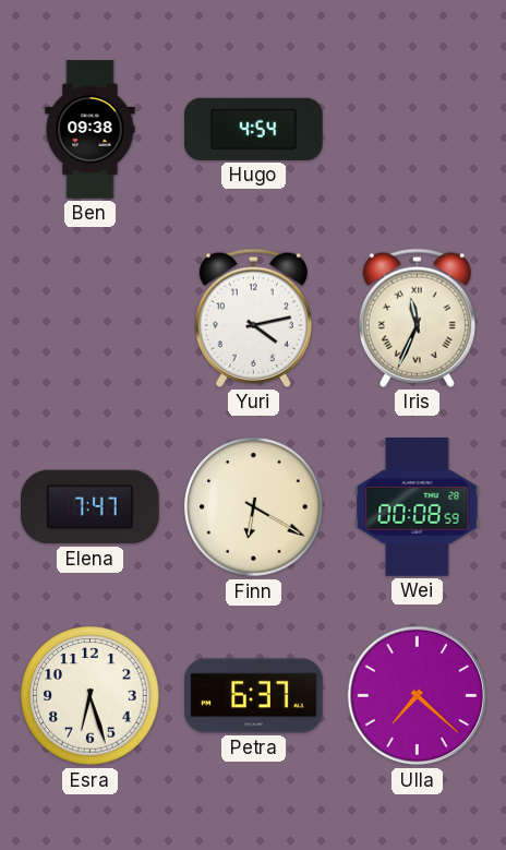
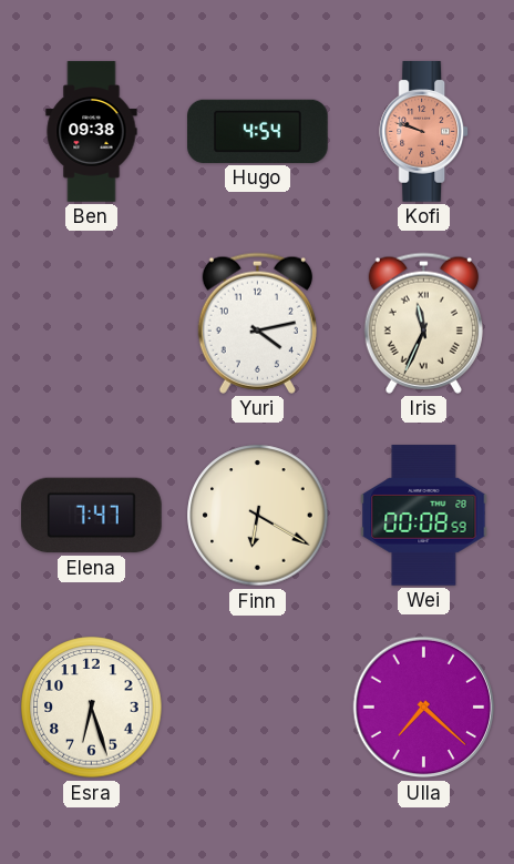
Kofi: none -> 9:48 (424, 132)
Petra: 6:37 -> none (254, 696)
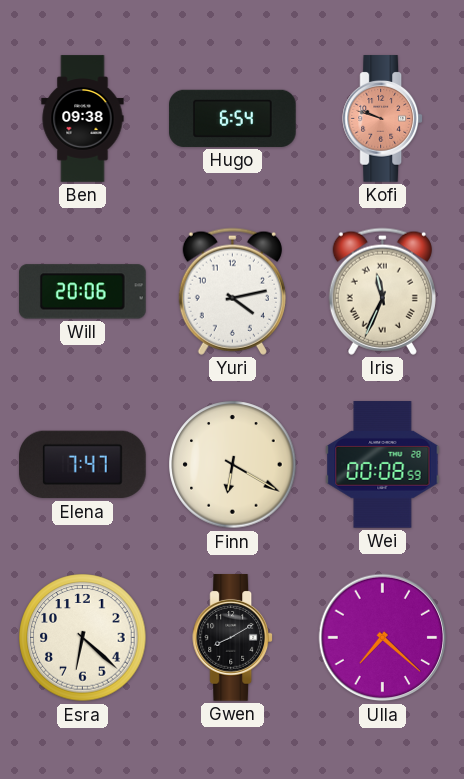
Hugo: 4:54 -> 6:54 (233, 118)
Will: none -> 20:06 (83, 292)
Esra: 6:27 -> 6:22 (83, 638)
Gwen: none -> 8:10 (233, 638)
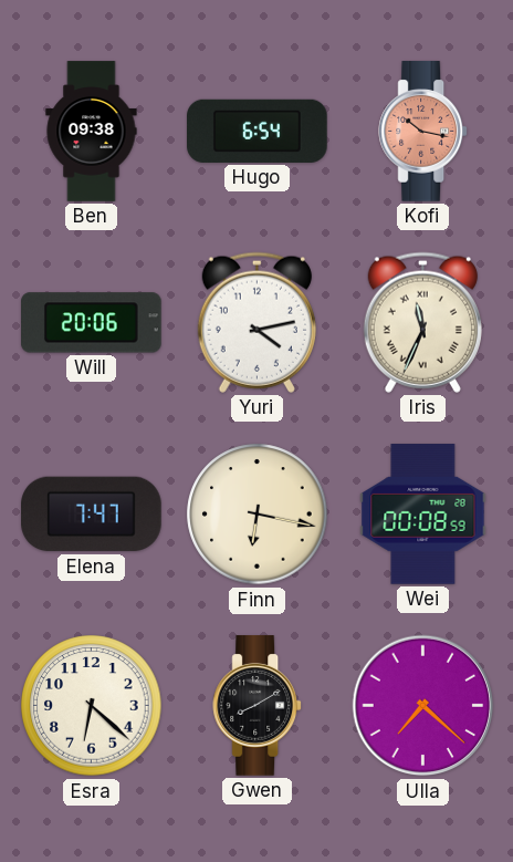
Kofi: 9:48 -> 10:17 (423, 132)
Finn: 6:20 -> 6:17 (258, 515)
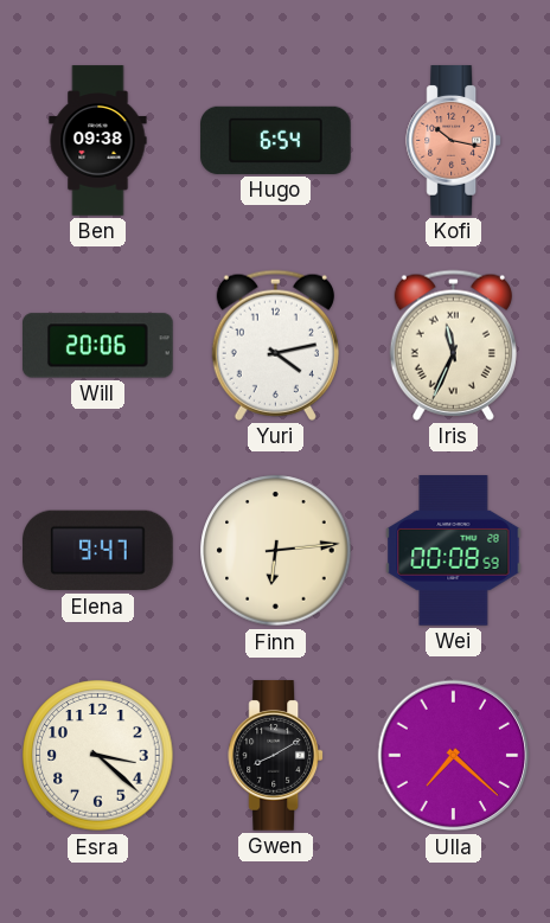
Elena: 7:47 -> 9:47 (98, 551)
Finn: 6:17 -> 6:14 (276, 551)
Esra: 6:22 -> 3:22 (98, 756)
